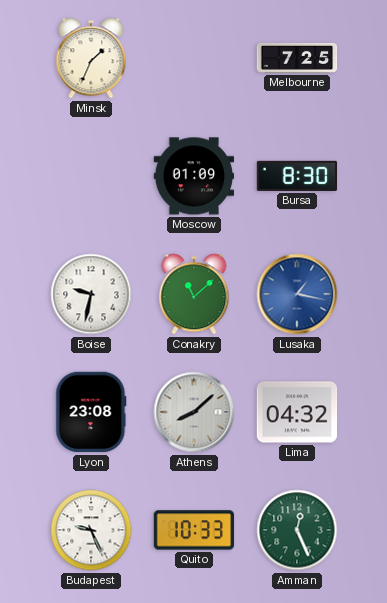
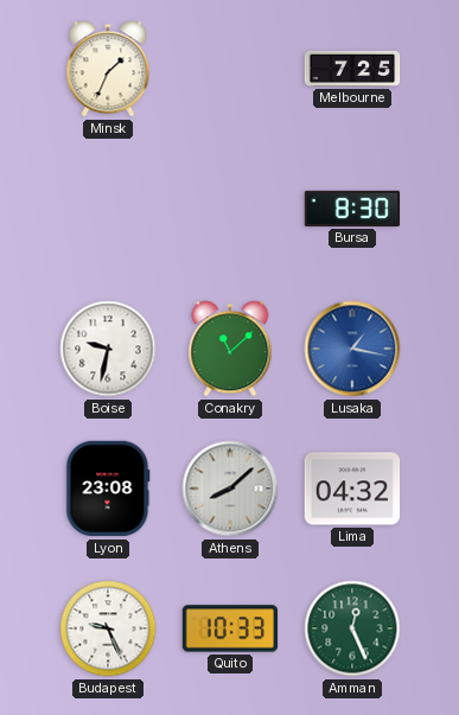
Moscow: 01:09 -> none (194, 176)
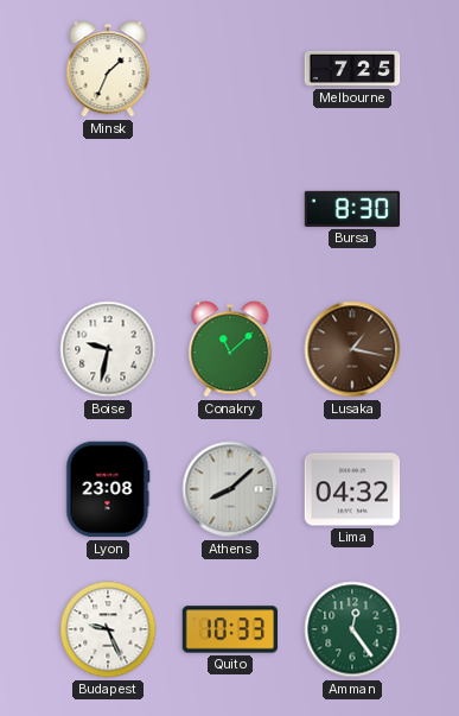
Lusaka dial: blue -> brown (352, 349)
Amman: 12:26 -> 12:24 (352, 629)
